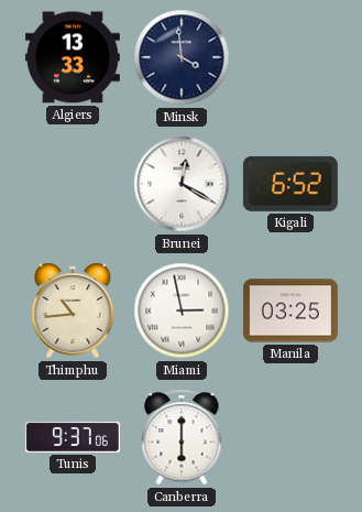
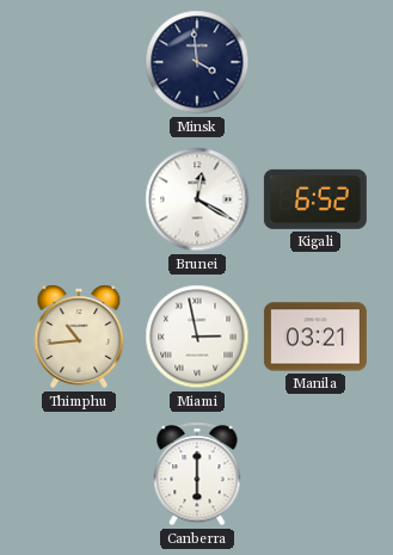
Algiers: 13:33 -> none (73, 57)
Manila: 03:25 -> 03:21 (315, 337)
Tunis: 9:37 -> none (73, 437)
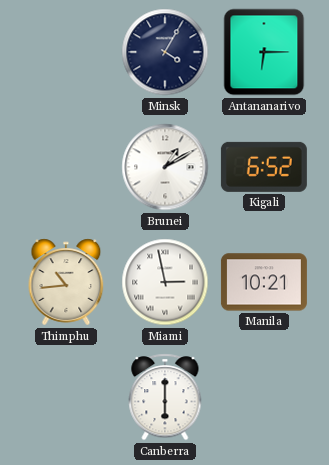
Minsk: 3:59 -> 4:05 (165, 52)
Antananarivo: none -> 6:15 (264, 52)
Brunei: 12:20 -> 1:10 (165, 167)
Manila: 03:21 -> 10:21 (264, 282)
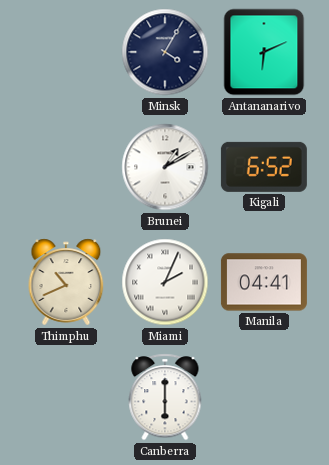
Antananarivo: 6:15 -> 6:11 (264, 52)
Thimphu: 10:44 -> 10:41 (66, 282)
Miami: 2:58 -> 2:04 (165, 282)
Manila: 10:21 -> 04:41 (264, 282)
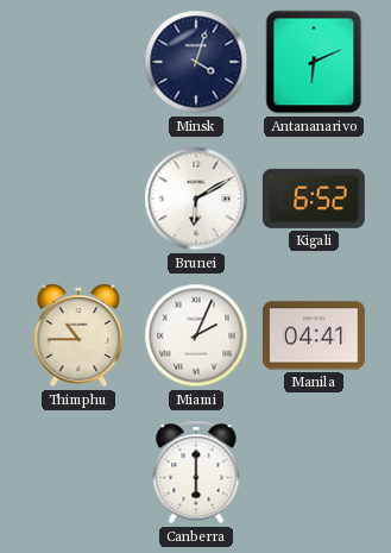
Minsk: 4:05 -> 4:03 (196, 62)
Brunei: 1:10 -> 6:10 (196, 199)
Thimphu: 10:41 -> 10:45 (78, 335)
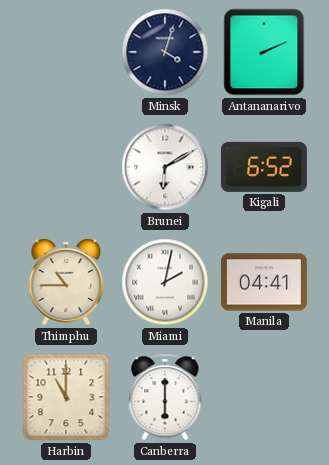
Antananarivo: 6:11 -> 2:11 (264, 52)
Miami: 2:04 -> 2:02 (165, 282)
Harbin: none -> 11:00 (66, 397)
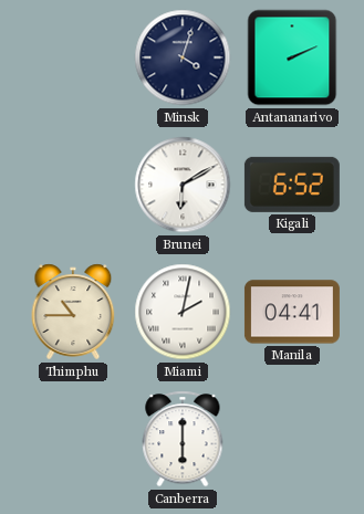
Harbin: 11:00 -> none (66, 397)
